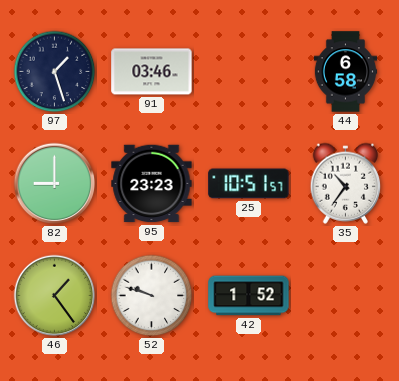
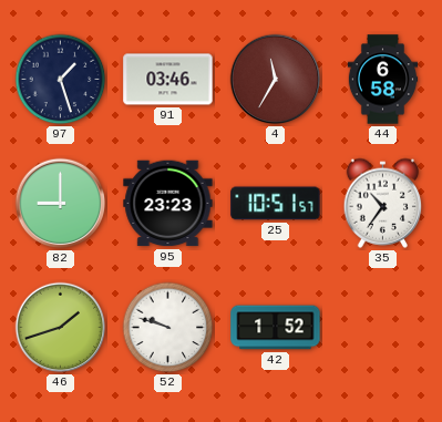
4: none -> 11:35 (276, 80)
46: 1:24 -> 1:42 (61, 328)
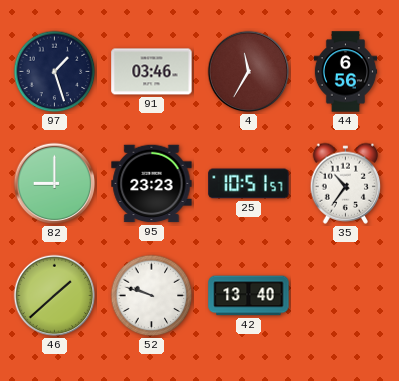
44: 6:58 -> 6:56 (346, 72)
46: 1:42 -> 1:38 (55, 296)
42: 1:52 -> 13:40 (249, 296)
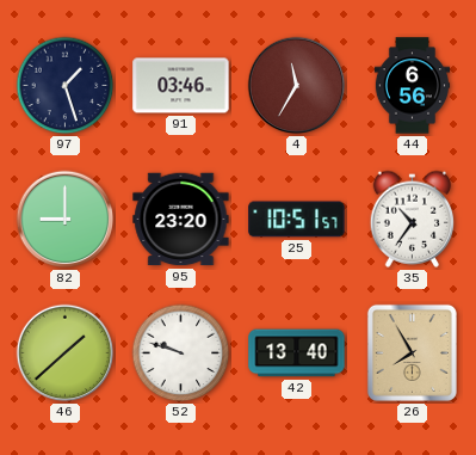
95: 23:23 -> 23:20 (181, 220)
26: none -> 7:55 (412, 352)
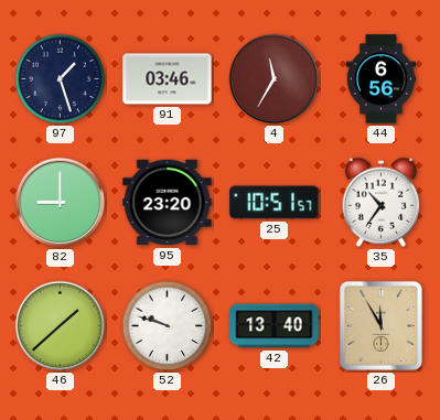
26: 7:55 -> 11:55 (380, 325)
